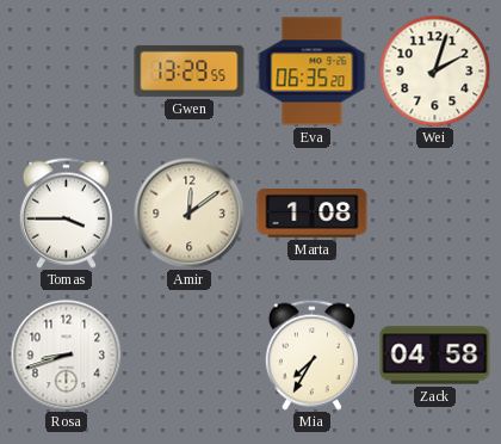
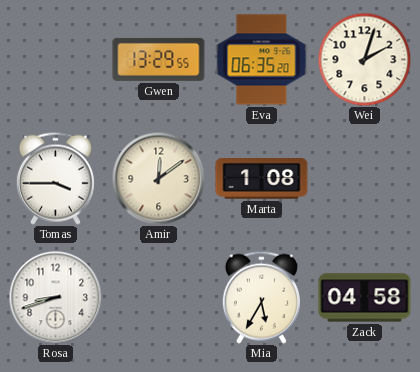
Mia: 7:35 -> 5:35 (261, 297)
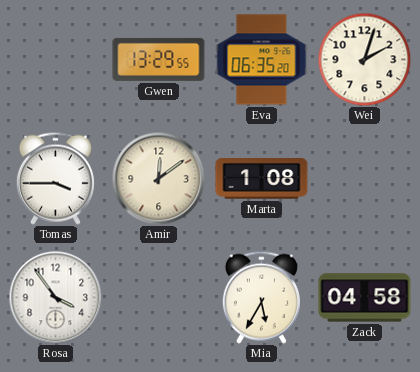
Rosa: 8:42 -> 3:54 (55, 297)
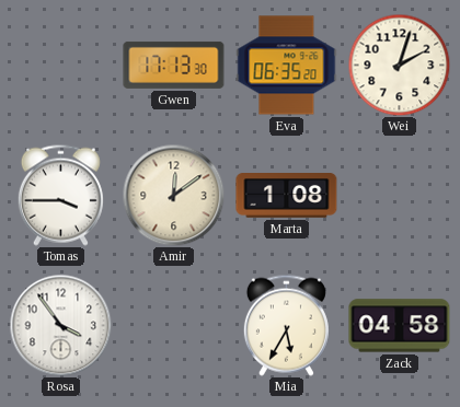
Gwen: 13:29 -> 17:13 (174, 65)
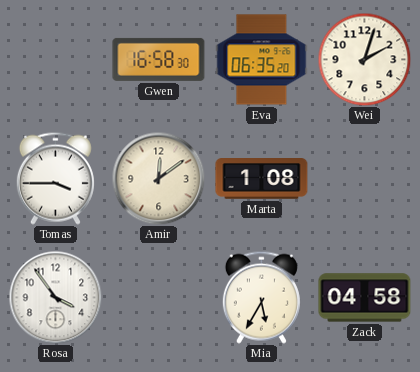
Gwen: 17:13 -> 16:58 (159, 59)
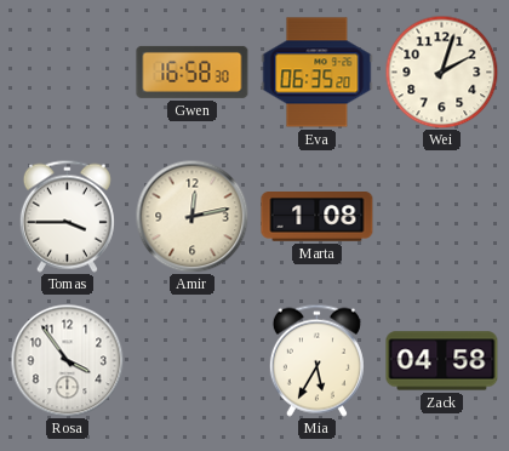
Amir: 12:09 -> 12:13 (191, 216)
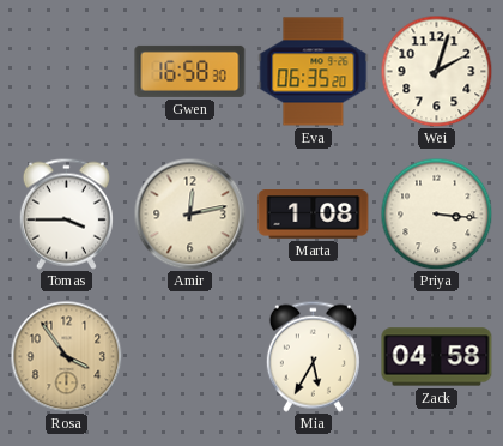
Priya: none -> 3:16 (436, 213)
Rosa dial: white -> champagne (66, 356)
